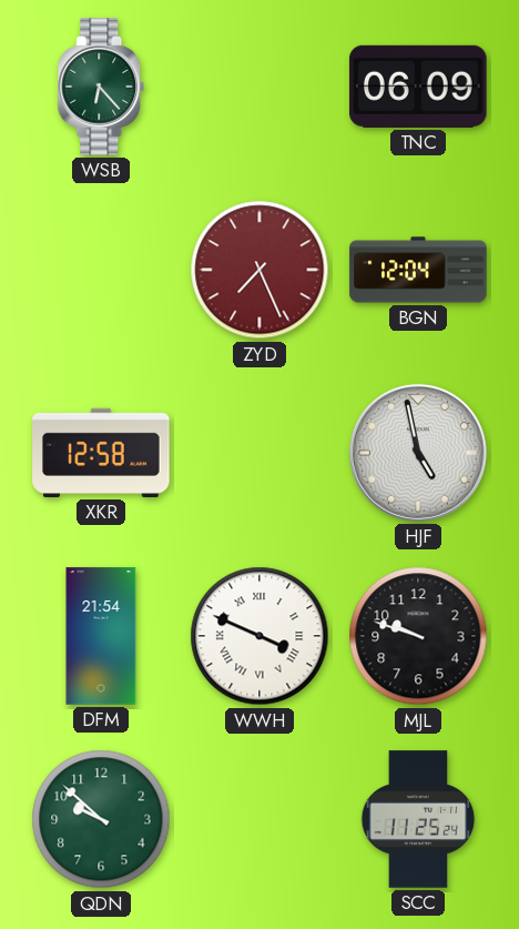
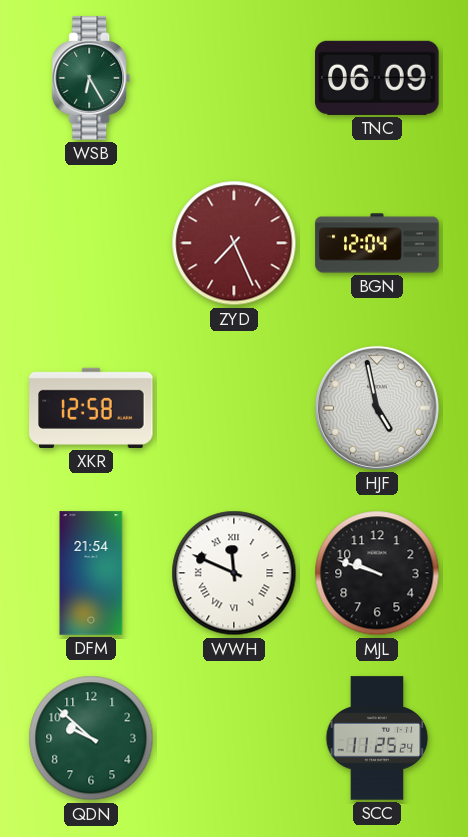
WSB: 6:23 -> 6:25 (91, 78)
WWH: 3:49 -> 11:49 (234, 573)
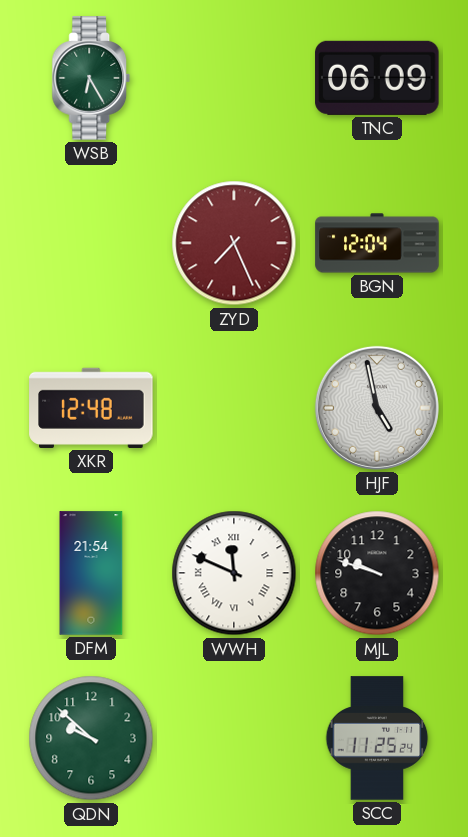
XKR: 12:58 -> 12:48 (91, 408)
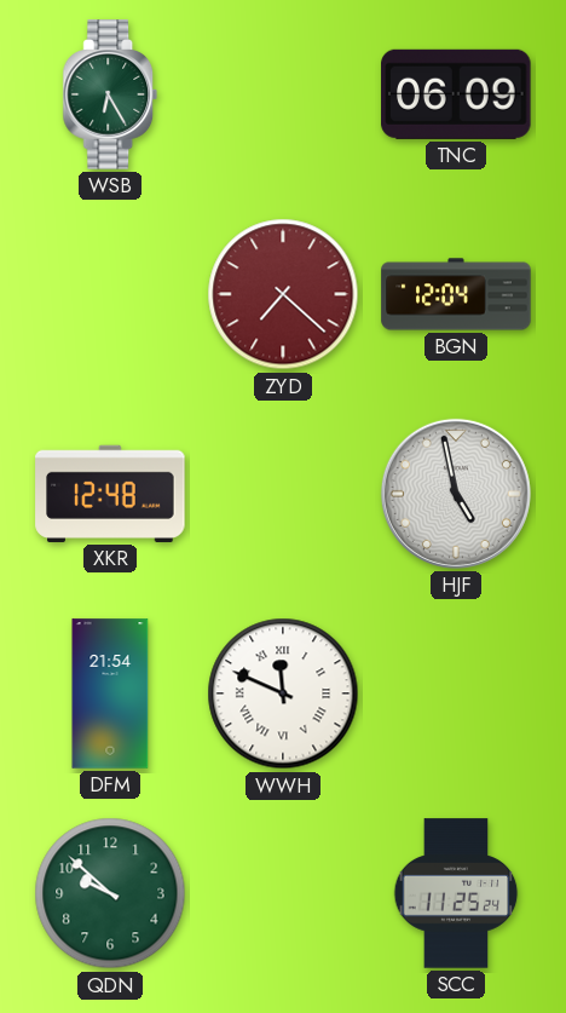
ZYD: 7:26 -> 7:22 (283, 294)
MJL: 9:48 -> none (377, 573)
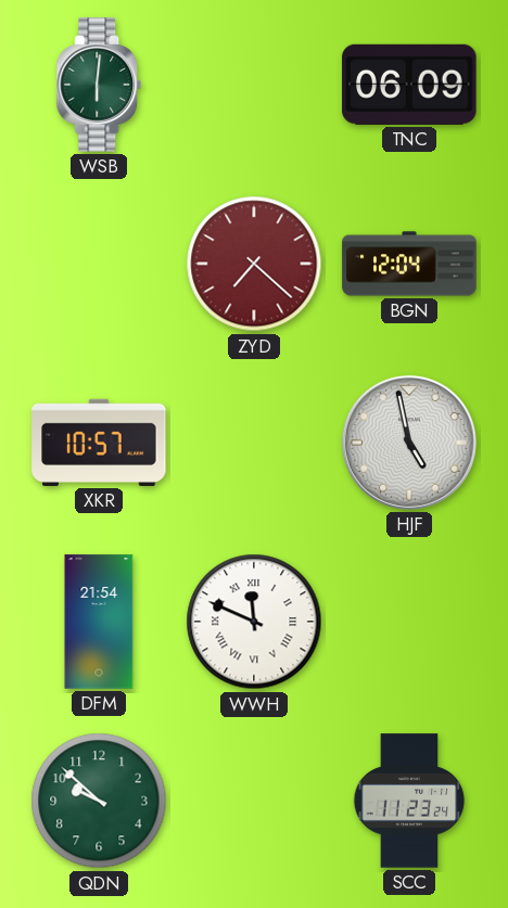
WSB: 6:25 -> 6:01 (99, 85)
XKR: 12:48 -> 10:57 (99, 443)
SCC: 11:25 -> 11:23 (409, 801)
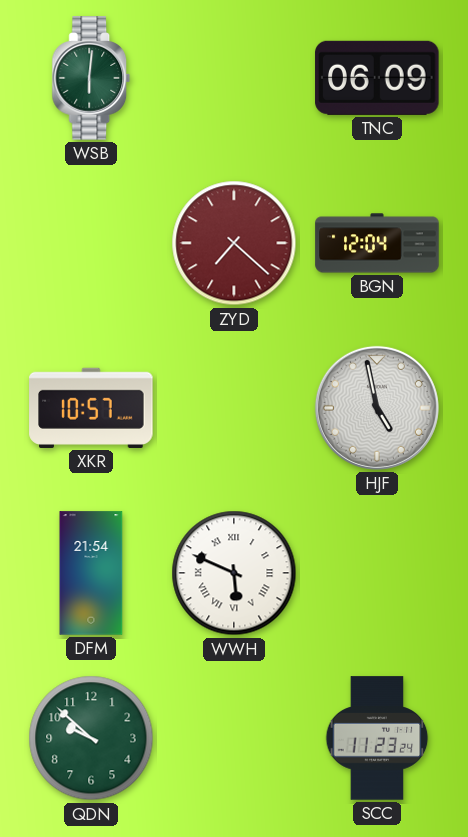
WWH: 11:49 -> 5:49 (234, 573)
